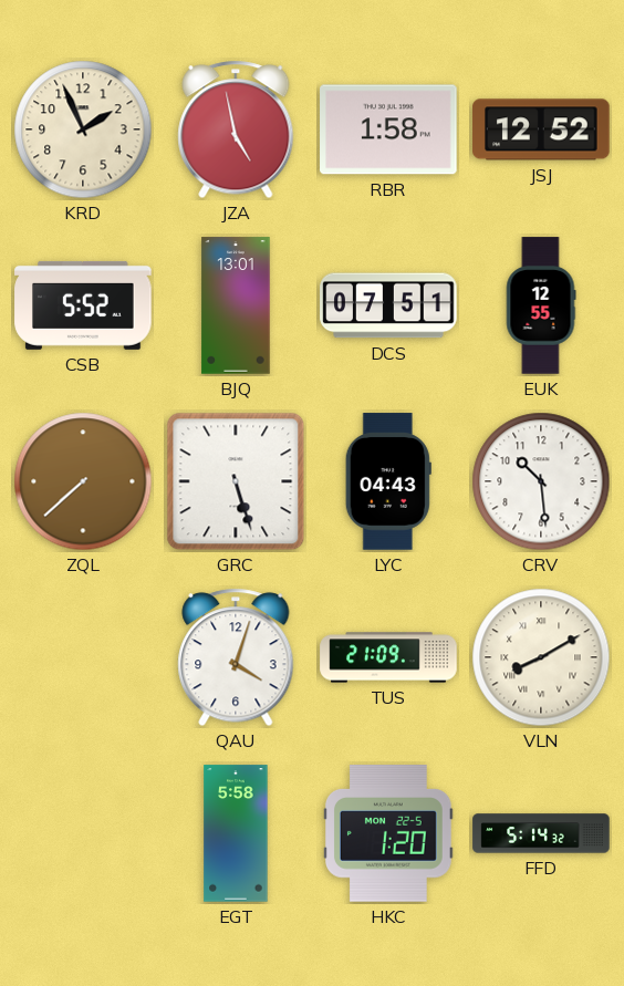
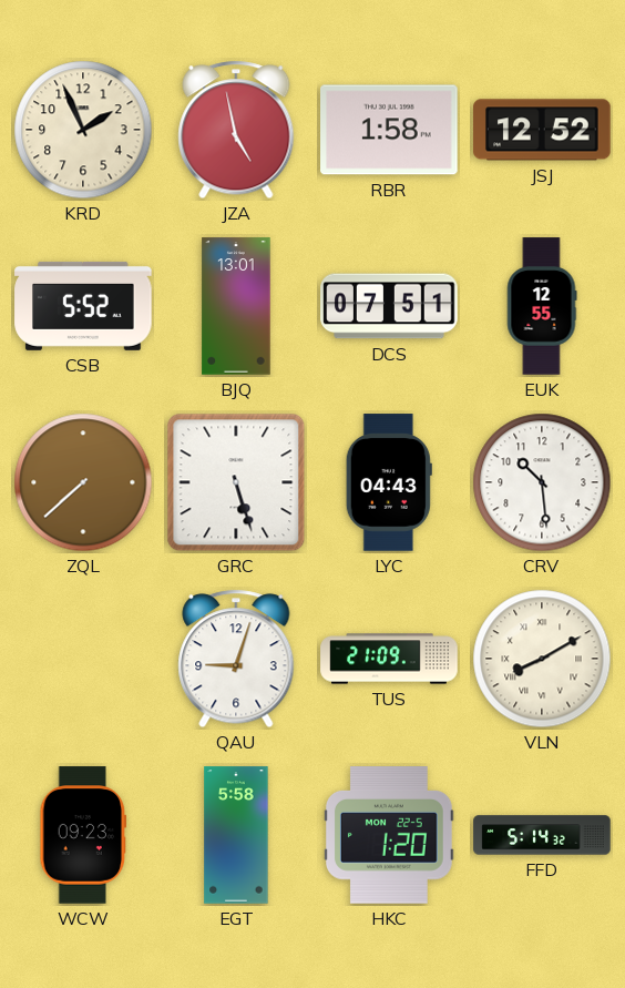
QAU: 4:03 -> 9:03 (236, 659)
WCW: none -> 09:23 (83, 835)
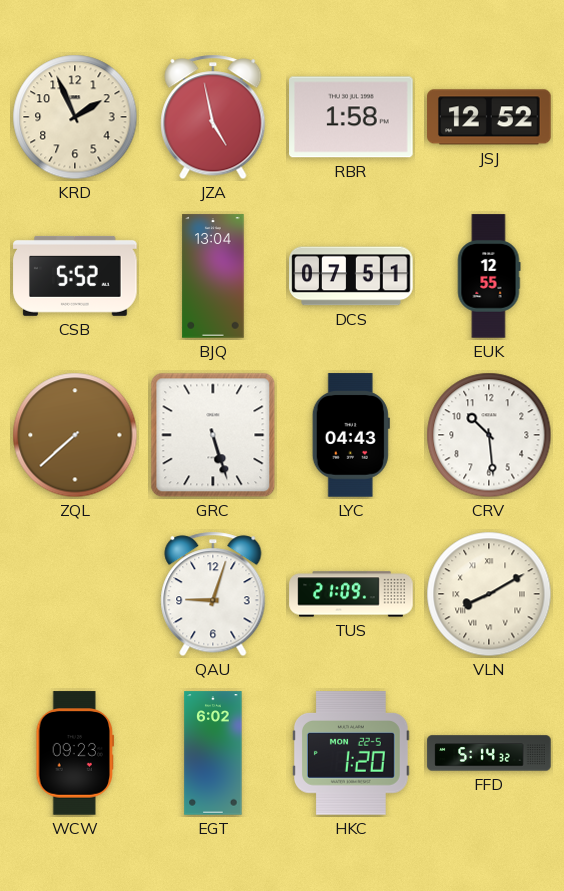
BJQ: 13:01 -> 13:04 (213, 276)
EGT: 5:58 -> 6:02 (213, 753)
